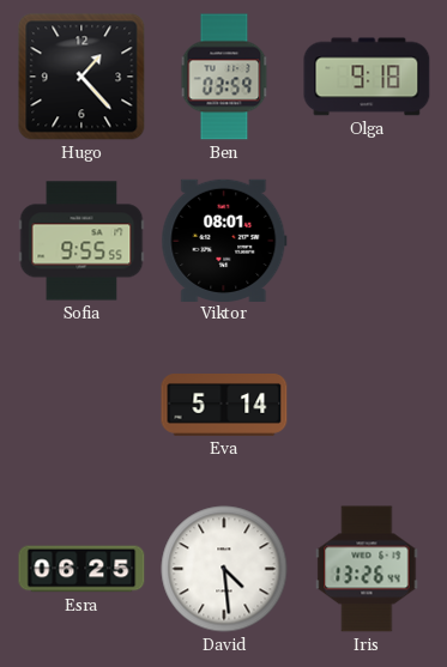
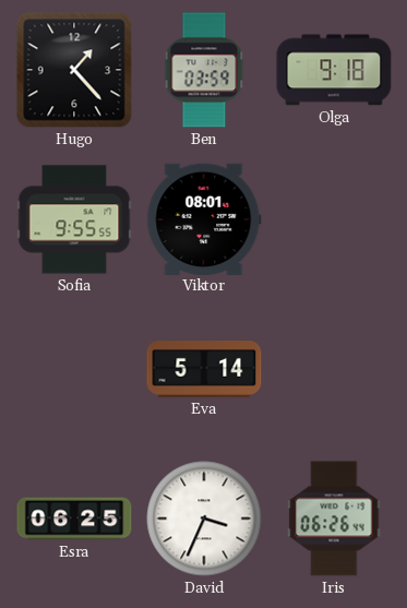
David: 4:29 -> 3:34 (204, 518)
Iris: 13:26 -> 06:26 (334, 518)
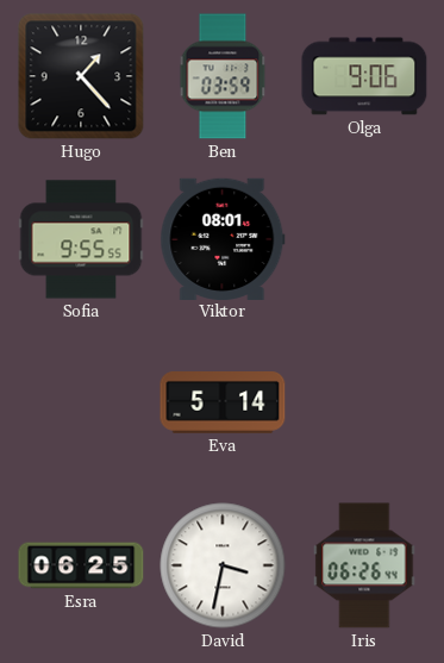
Olga: 9:18 -> 9:06 (364, 76)
David: 3:34 -> 3:32 (223, 565)
